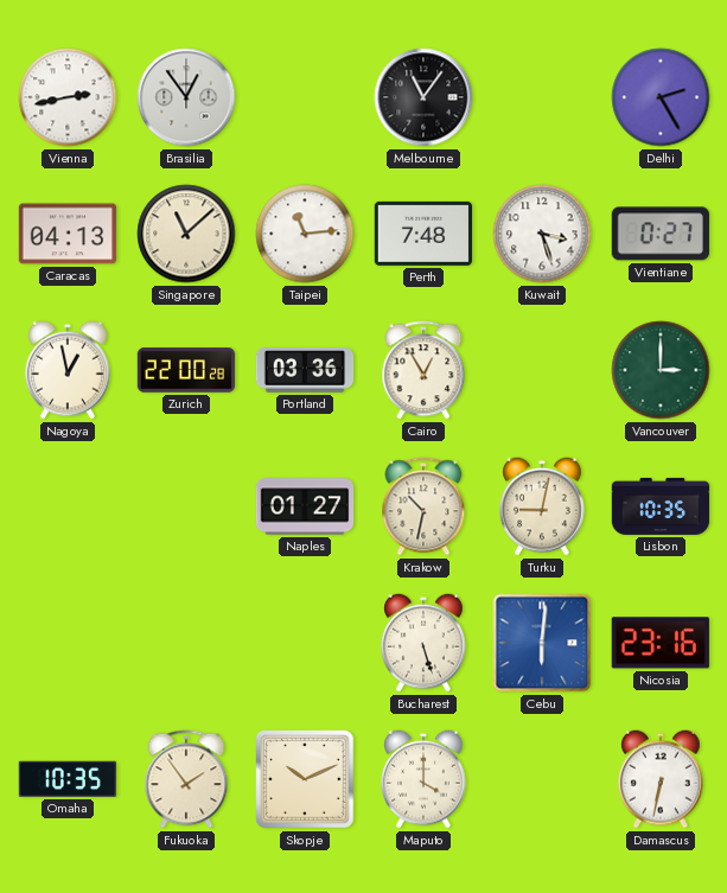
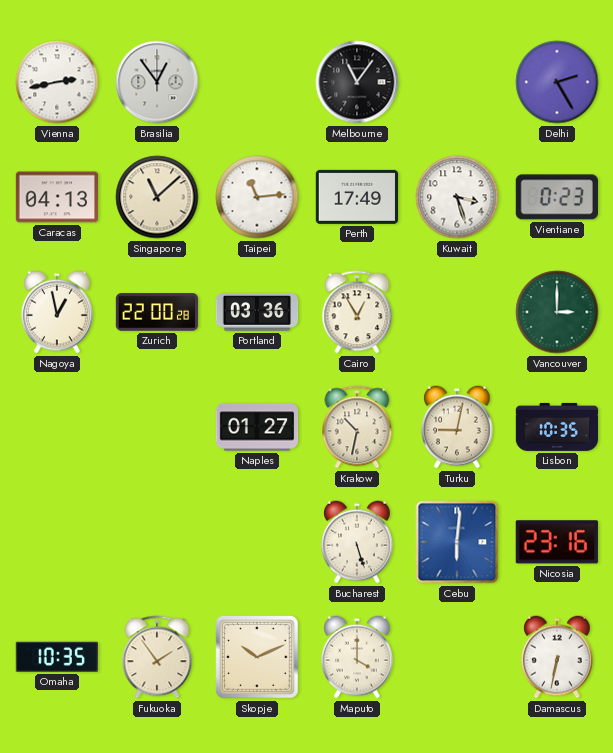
Perth: 7:48 -> 17:49 (356, 197)
Vientiane: 0:27 -> 0:23 (557, 197)
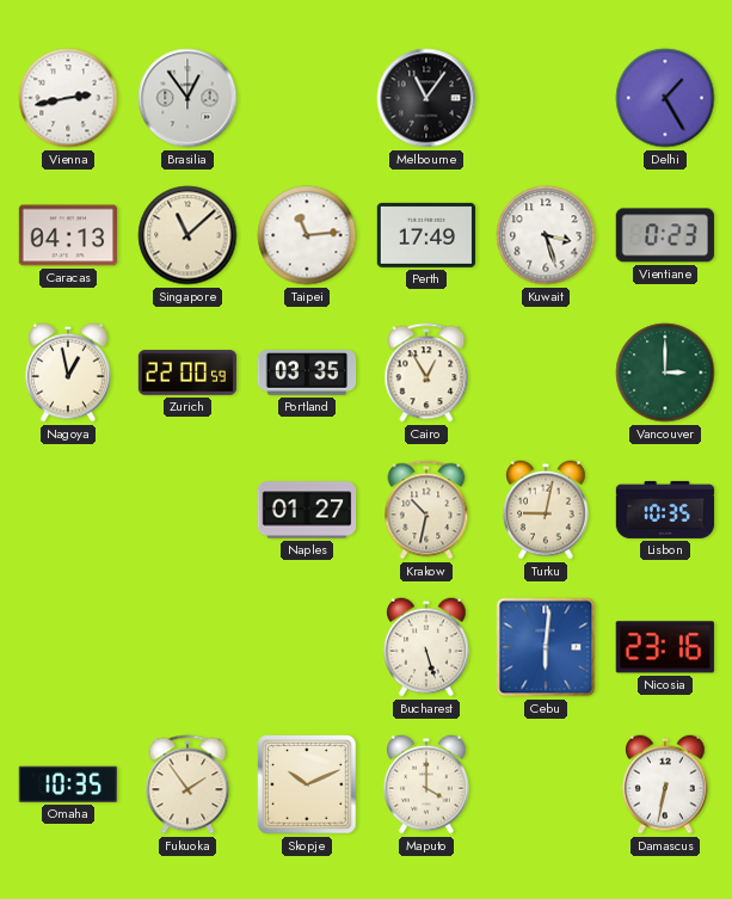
Delhi: 2:25 -> 1:25 (665, 98)
Zurich: 22:00:28 -> 22:00:59 (187, 372)
Portland: 03:36 -> 03:35 (307, 372)
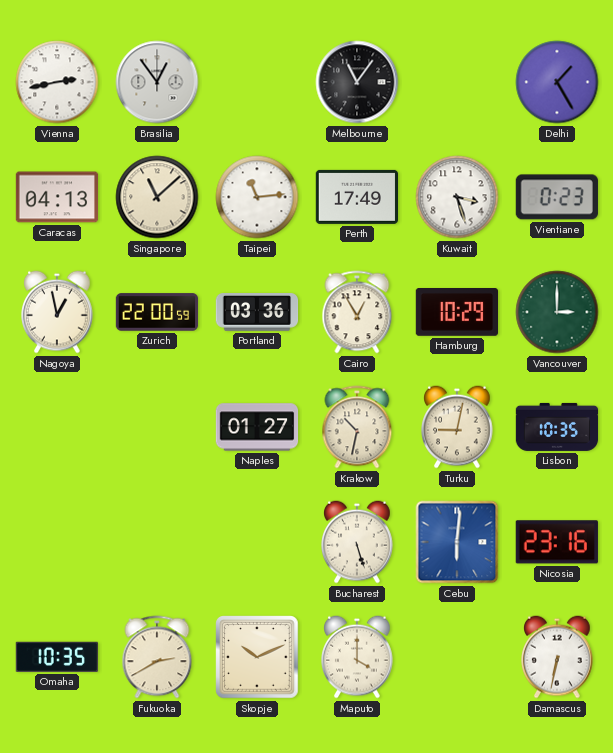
Portland: 03:35 -> 03:36 (257, 312)
Hamburg: none -> 10:29 (456, 313)
Fukuoka: 1:54 -> 2:40 (157, 657)
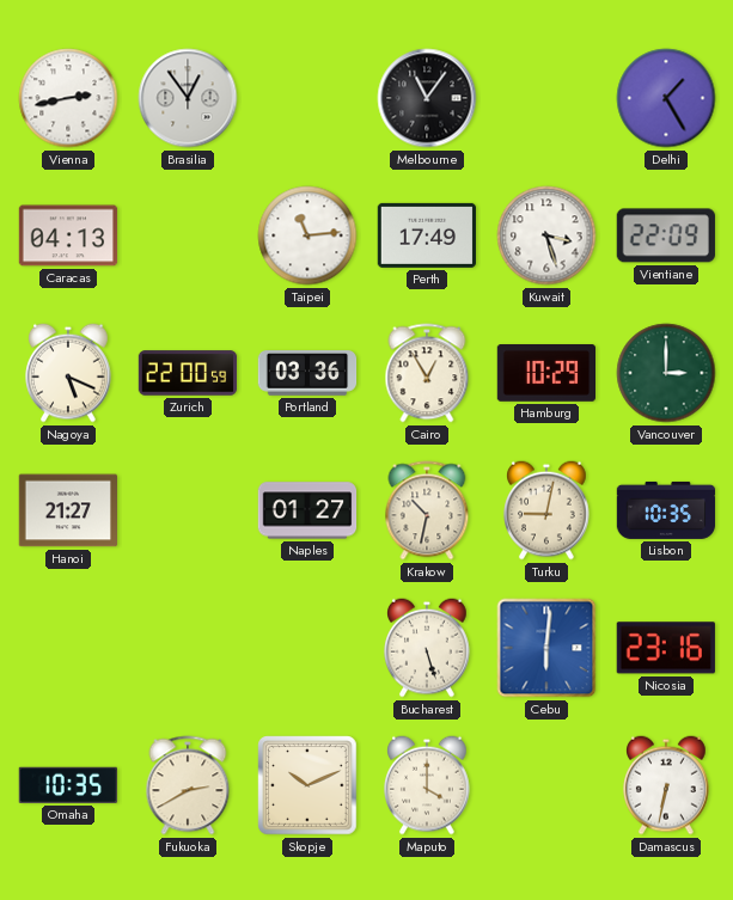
Singapore: 11:08 -> none (157, 197)
Vientiane: 0:23 -> 22:09 (666, 235)
Nagoya: 12:58 -> 5:19 (69, 373)
Hanoi: none -> 21:27 (68, 510)
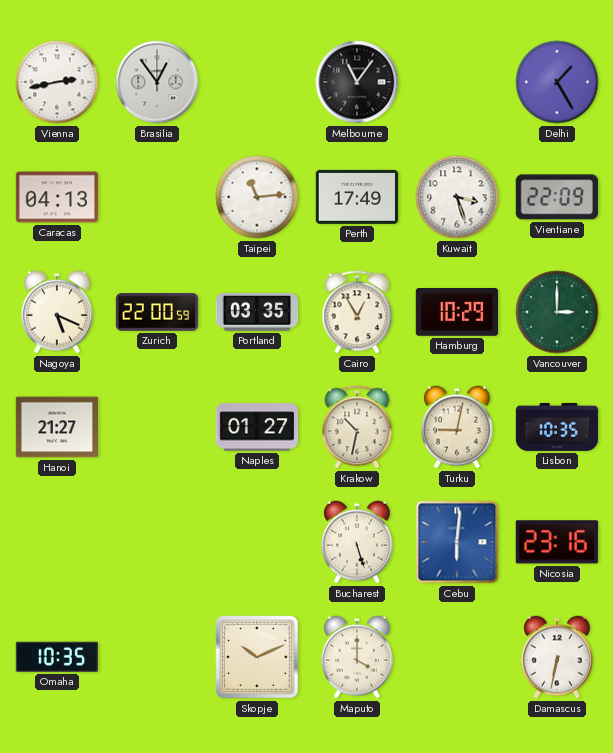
Portland: 03:36 -> 03:35 (257, 312)
Fukuoka: 2:40 -> none (188, 785)
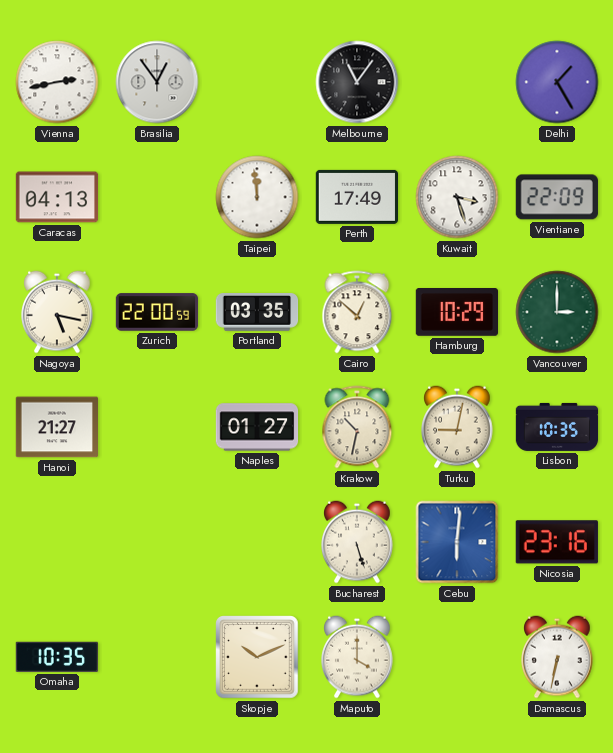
Taipei: 11:14 -> 11:59 (257, 197)
Nagoya: 5:19 -> 5:17 (58, 312)
Cairo: 12:55 -> 12:52 (357, 312)
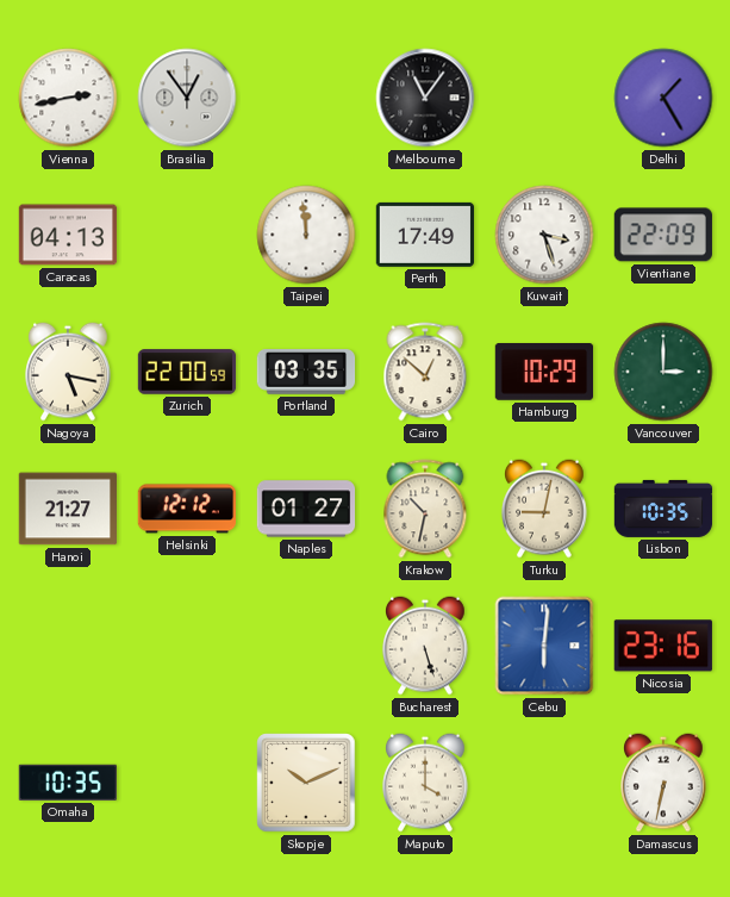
Helsinki: none -> 12:12 (186, 509)
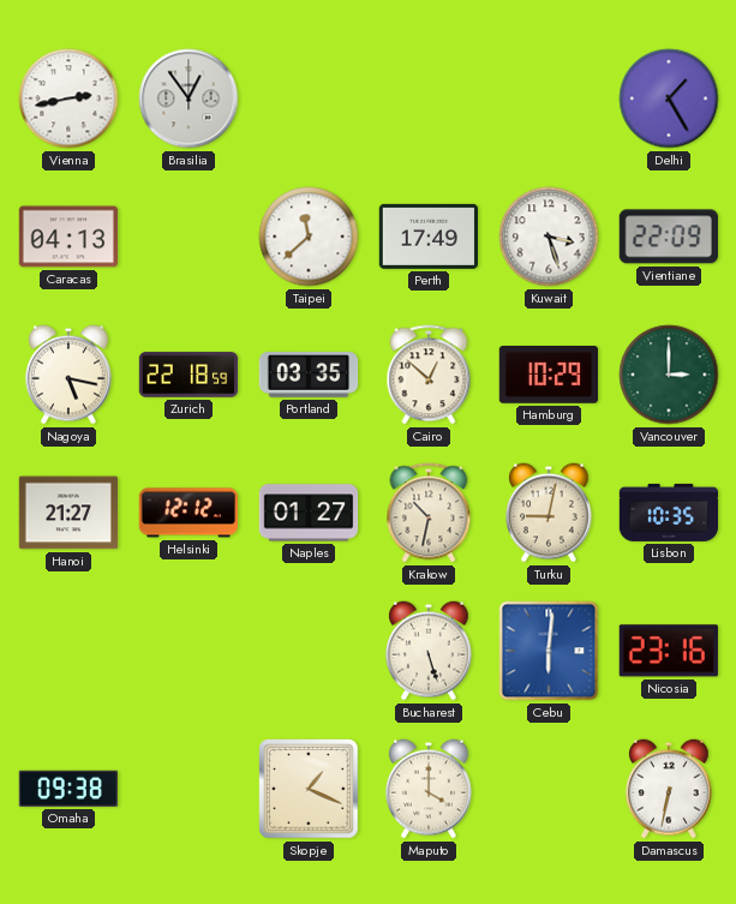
Melbourne: 11:06 -> none (425, 98)
Taipei: 11:59 -> 11:38 (309, 237)
Zurich: 22:00 -> 22:18 (189, 375)
Omaha: 10:35 -> 09:38 (68, 789)
Skopje: 10:11 -> 1:19 (309, 789)
